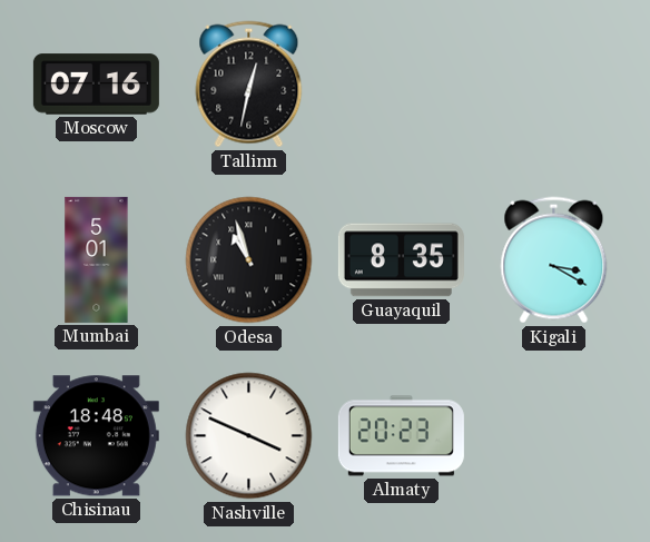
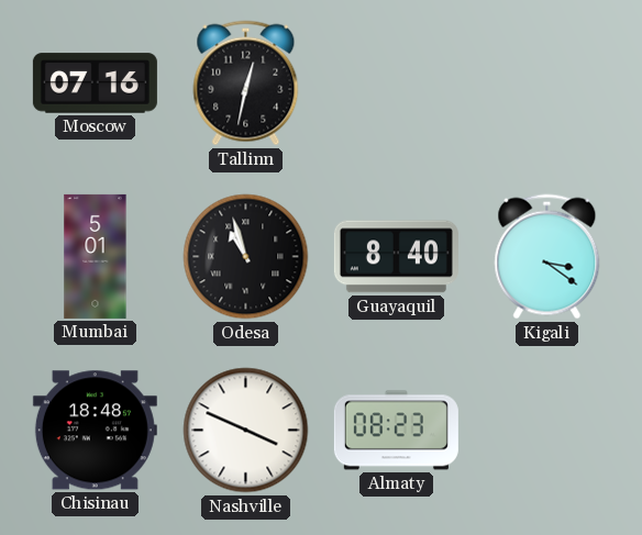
Guayaquil: 8:35 -> 8:40 (396, 257)
Kigali: 3:20 -> 3:21 (547, 257)
Almaty: 20:23 -> 08:23 (396, 431)
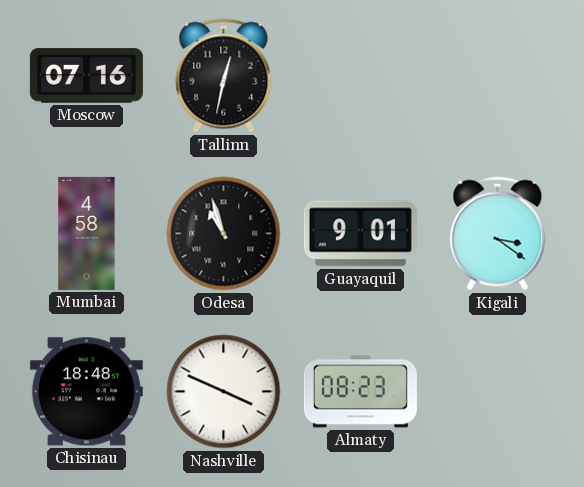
Mumbai: 5:01 -> 4:58 (87, 233)
Guayaquil: 8:40 -> 9:01 (360, 234)
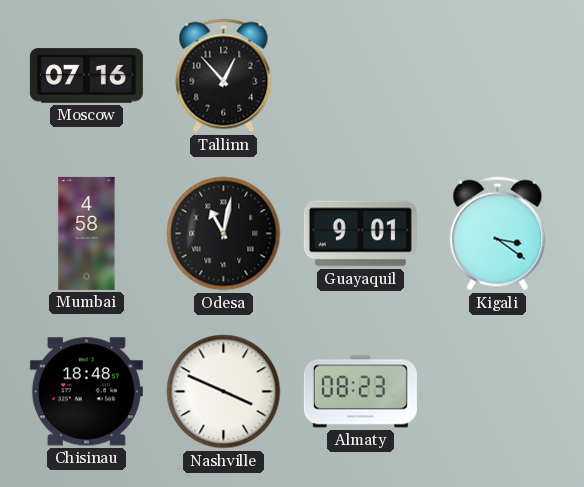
Tallinn: 12:32 -> 12:53 (224, 76)
Odesa: 10:57 -> 11:02 (224, 234)
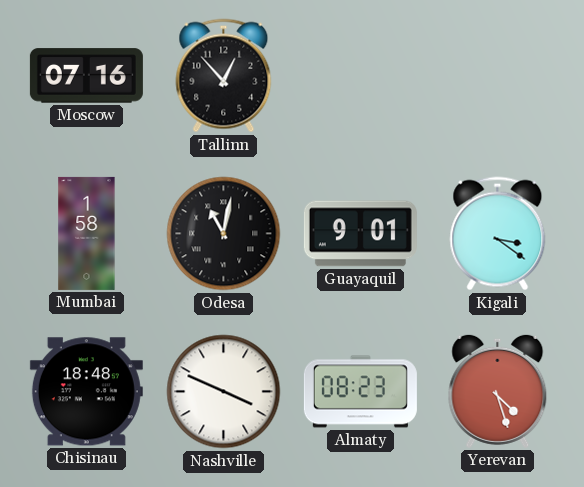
Mumbai: 4:58 -> 1:58 (87, 233)
Yerevan: none -> 4:27 (498, 391)
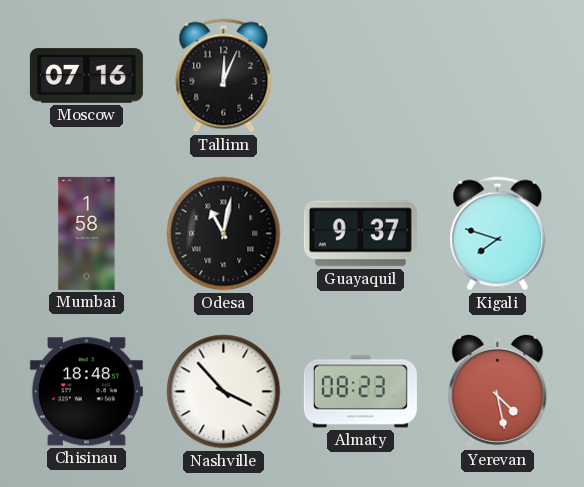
Tallinn: 12:53 -> 12:04 (224, 76)
Guayaquil: 9:01 -> 9:37 (360, 234)
Kigali: 3:21 -> 7:48 (498, 234)
Nashville: 3:49 -> 3:53 (224, 392)
Yerevan: 4:27 -> 4:28 (498, 391)
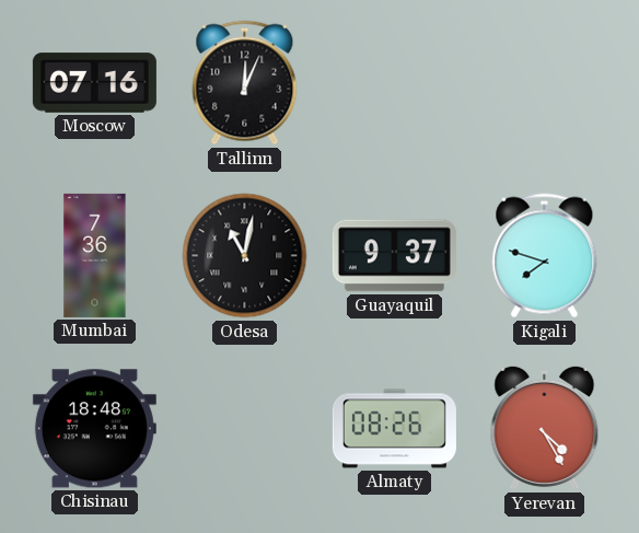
Mumbai: 1:58 -> 7:36 (95, 255)
Nashville: 3:53 -> none (224, 392)
Almaty: 08:23 -> 08:26 (394, 429)
Yerevan: 4:28 -> 4:25 (545, 428)
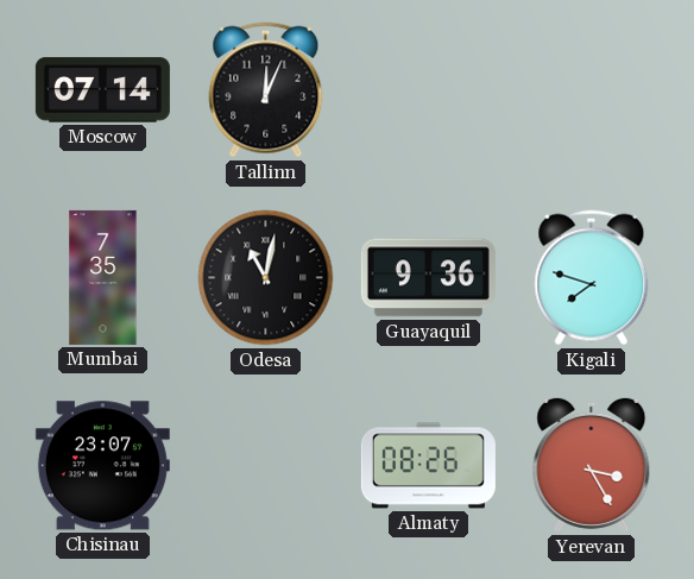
Moscow: 07:16 -> 07:14 (102, 90)
Mumbai: 7:36 -> 7:35 (103, 277)
Guayaquil: 9:37 -> 9:36 (428, 278)
Chisinau: 18:48 -> 23:07 (102, 466)
Yerevan: 4:25 -> 3:25 (592, 465)
